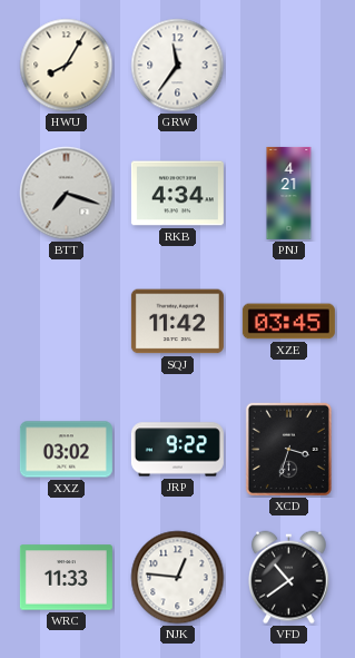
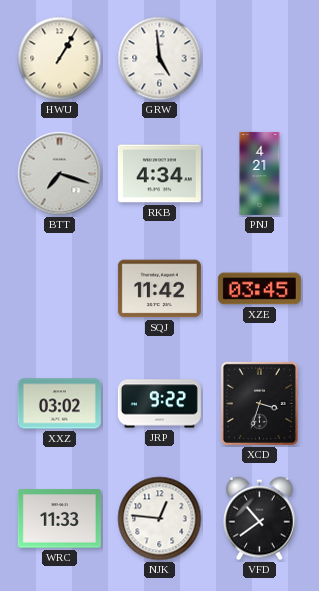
HWU: 8:05 -> 1:05 (60, 59)
GRW: 11:36 -> 4:59 (160, 59)
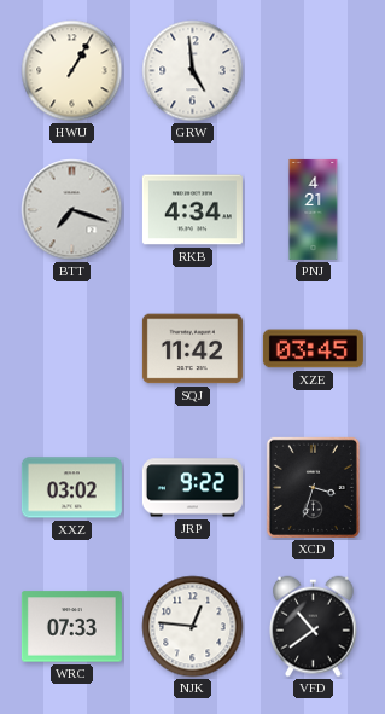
WRC: 11:33 -> 07:33 (71, 627)
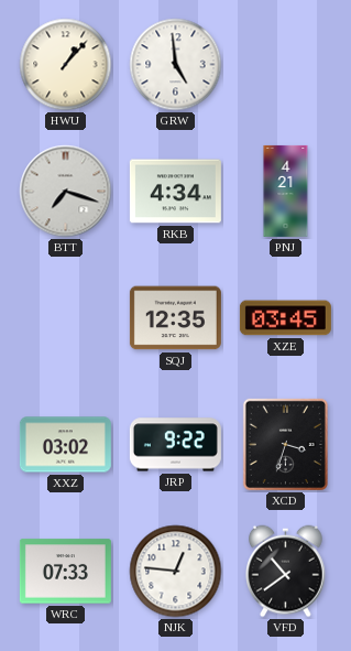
HWU: 1:05 -> 1:07 (66, 65)
SQJ: 11:42 -> 12:35 (175, 318)
